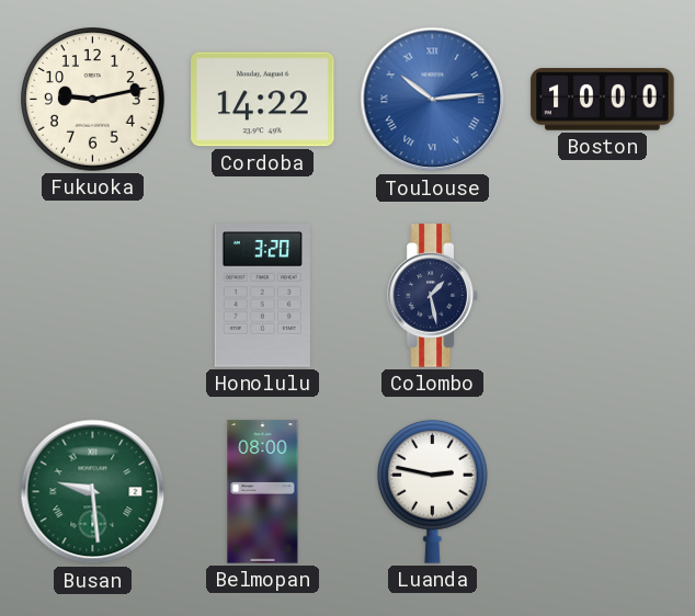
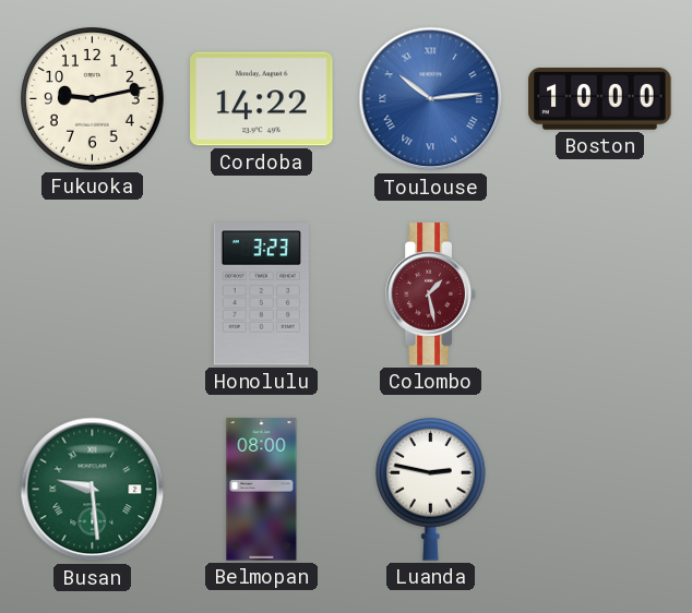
Honolulu: 3:20 -> 3:23 (261, 295)
Colombo dial: navy -> burgundy (431, 295)
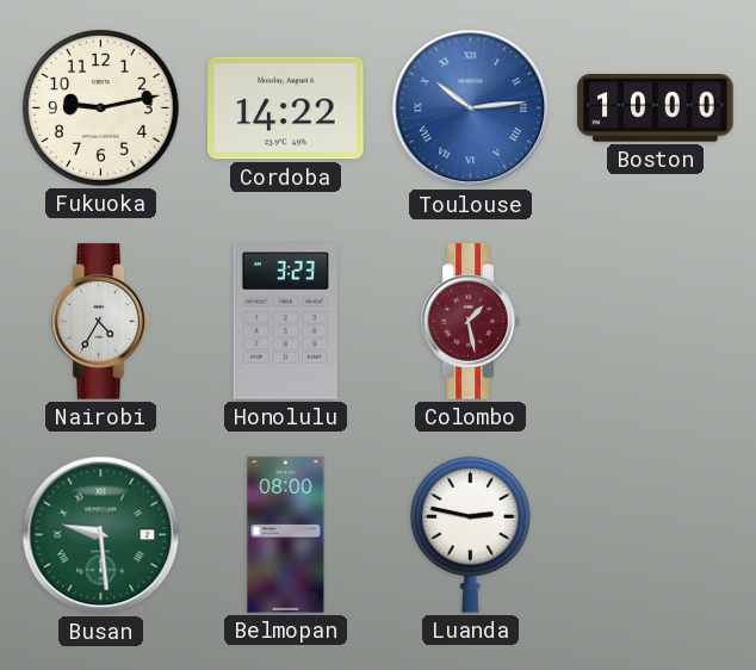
Nairobi: none -> 4:35 (101, 322)
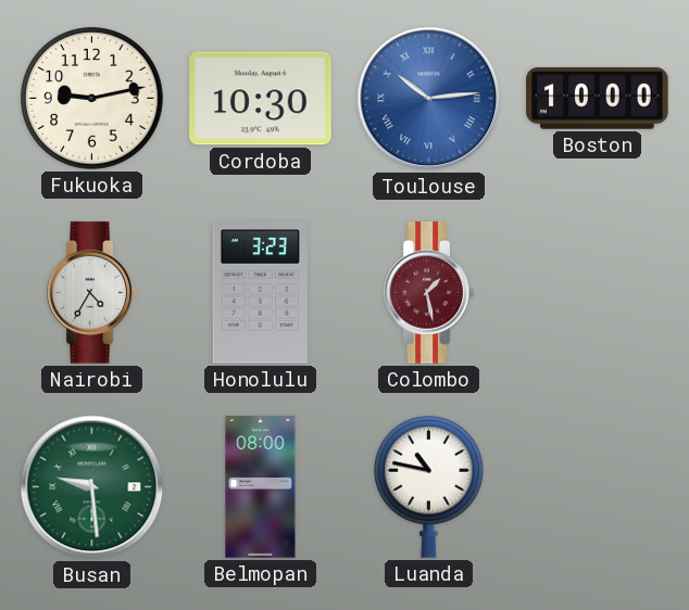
Cordoba: 14:22 -> 10:30 (261, 99)
Luanda: 2:47 -> 10:47 (428, 486)
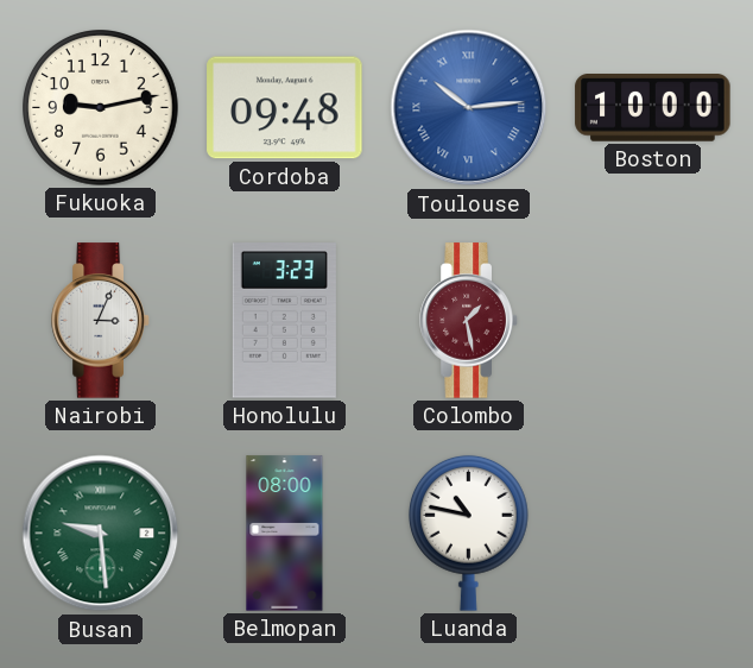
Cordoba: 10:30 -> 09:48 (285, 108)
Nairobi: 4:35 -> 3:04 (101, 321)
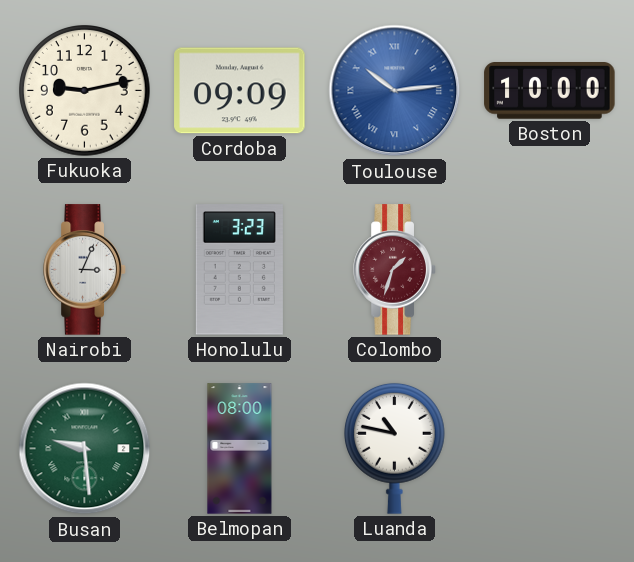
Cordoba: 09:48 -> 09:09 (240, 91)
Colombo: 1:28 -> 1:33 (395, 270)
